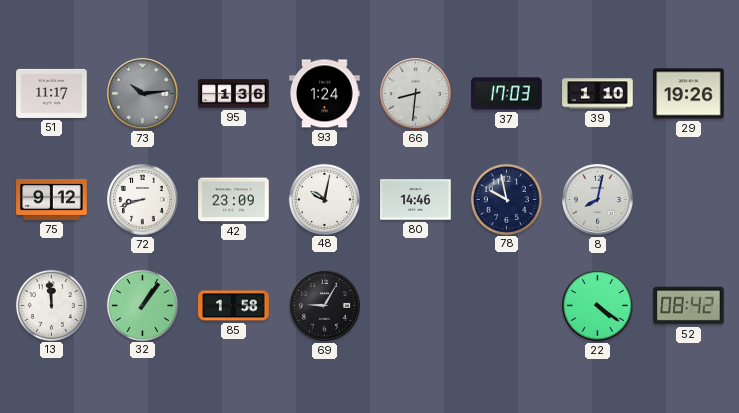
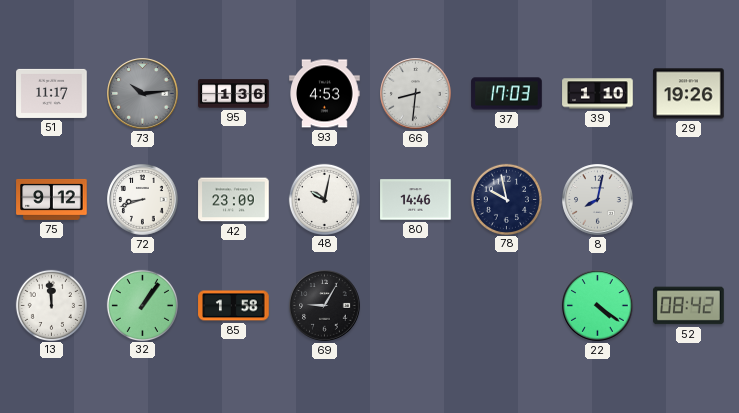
93: 1:24 -> 4:53 (325, 94)
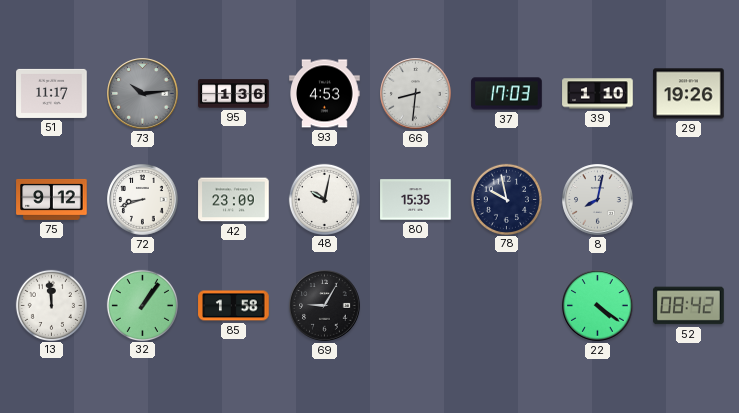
80: 14:46 -> 15:35 (416, 200)
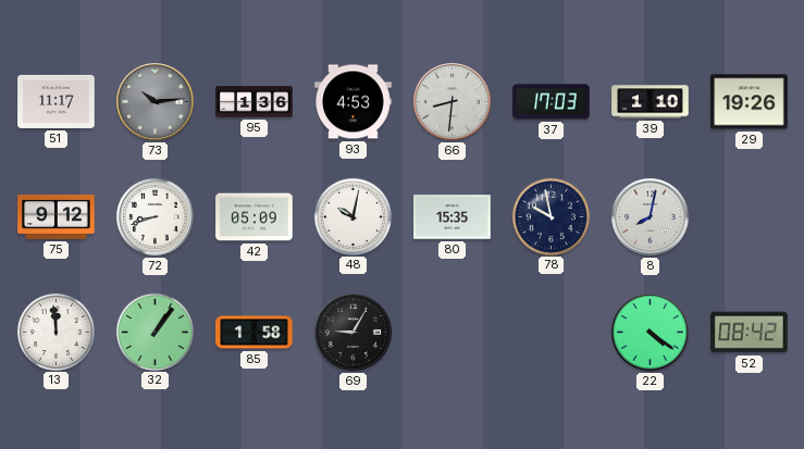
42: 23:09 -> 05:09 (255, 217)
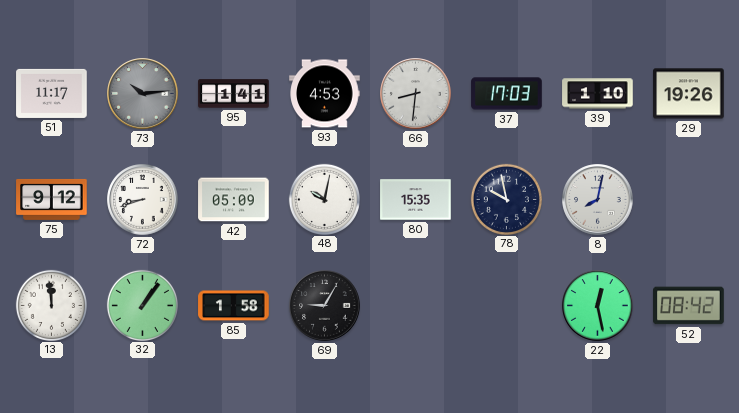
95: 1:36 -> 1:41 (234, 94)
22: 4:21 -> 12:28 (598, 306)
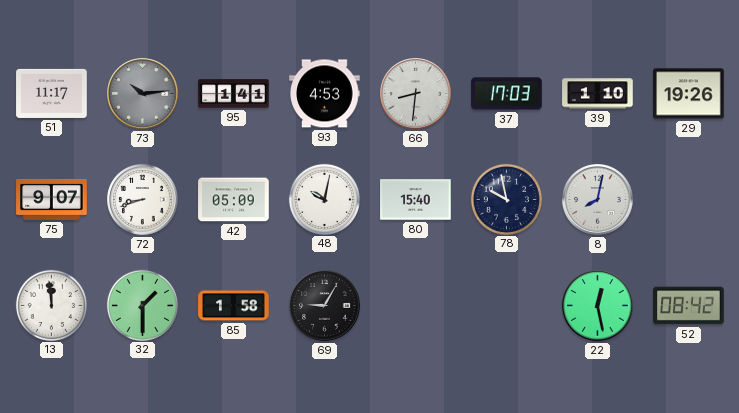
75: 9:12 -> 9:07 (52, 199)
80: 15:35 -> 15:40 (416, 200)
32: 1:06 -> 1:30 (142, 305)
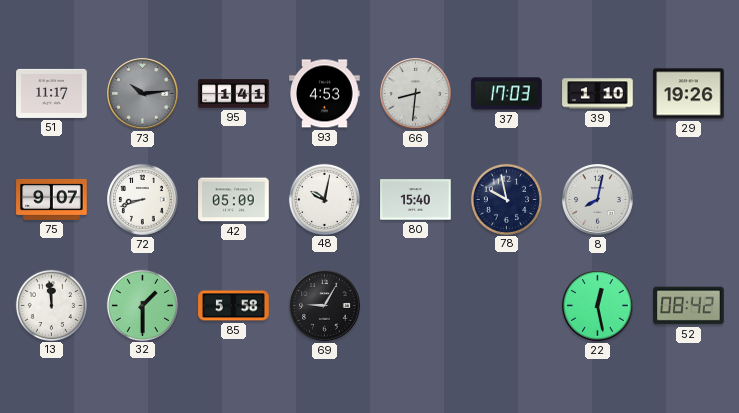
85: 1:58 -> 5:58 (234, 306)
